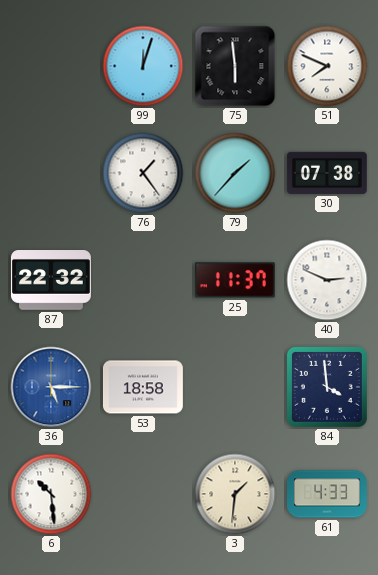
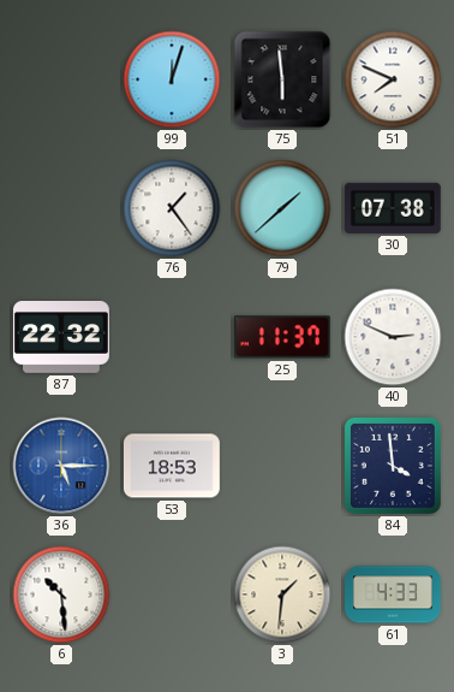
79: 1:37 -> 1:38 (282, 208)
53: 18:58 -> 18:53 (172, 466)
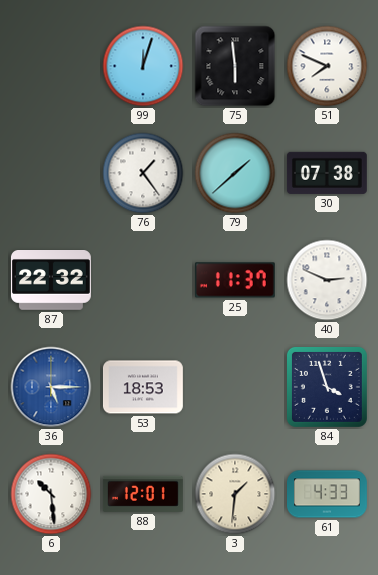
84: 3:59 -> 3:57 (327, 387)
88: none -> 12:01 (143, 494)
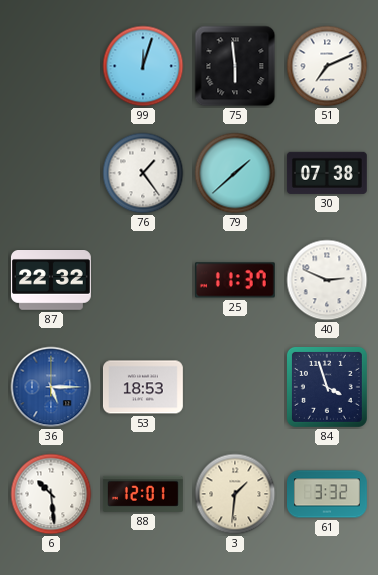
51: 7:49 -> 7:11 (327, 66)
61: 4:33 -> 3:32 (328, 494)
